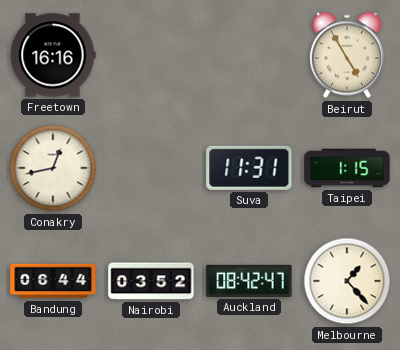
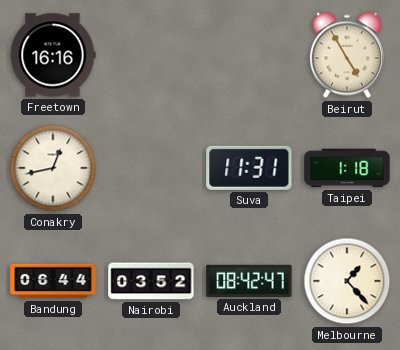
Taipei: 1:15 -> 1:18 (347, 168)
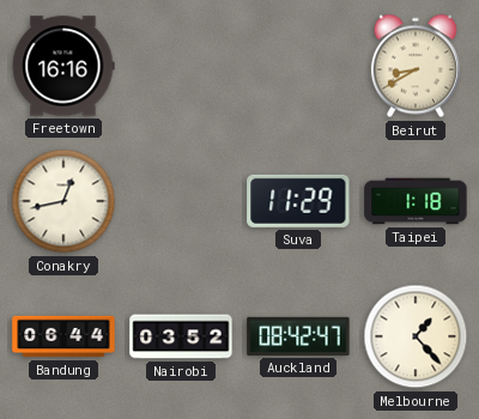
Beirut: 4:55 -> 8:40 (416, 66)
Suva: 11:31 -> 11:29 (298, 201)
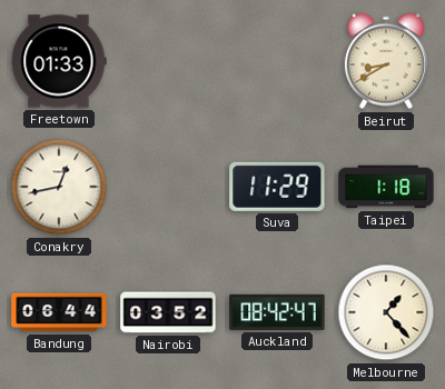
Freetown: 16:16 -> 01:33 (59, 61)
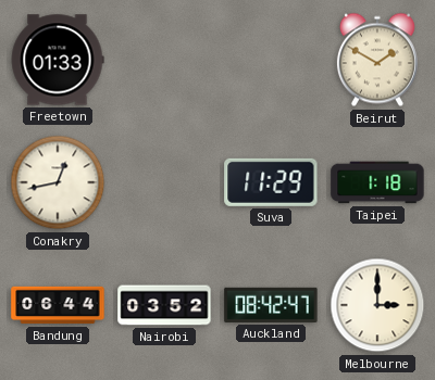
Beirut: 8:40 -> 1:50 (377, 60)
Melbourne: 1:23 -> 3:00 (377, 305)
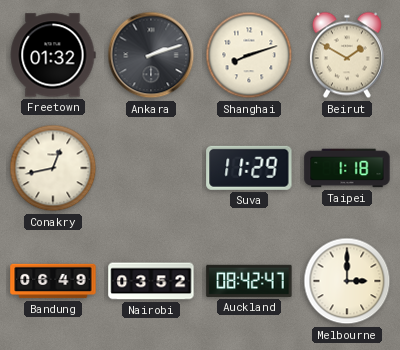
Freetown: 01:33 -> 01:32 (53, 55)
Ankara: none -> 2:12 (151, 55)
Shanghai: none -> 8:12 (249, 55)
Bandung: 06:44 -> 06:49 (53, 281)
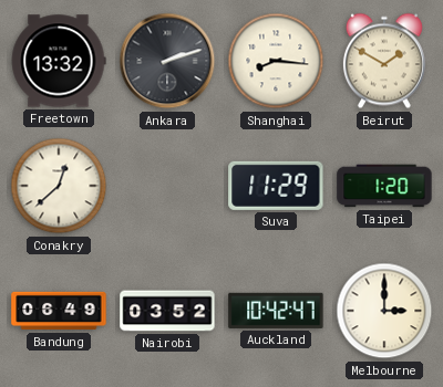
Freetown: 01:32 -> 13:32 (59, 61)
Shanghai: 8:12 -> 8:16 (276, 61)
Conakry: 12:43 -> 12:38 (59, 186)
Taipei: 1:18 -> 1:20 (384, 186)
Auckland: 08:42 -> 10:42 (276, 311)
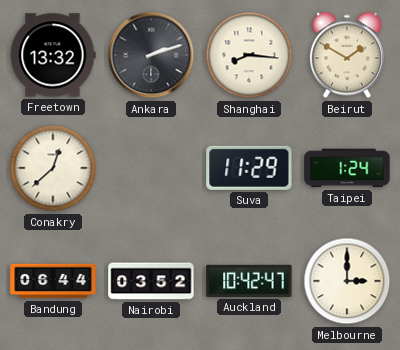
Taipei: 1:20 -> 1:24 (347, 168)
Bandung: 06:49 -> 06:44 (53, 281)
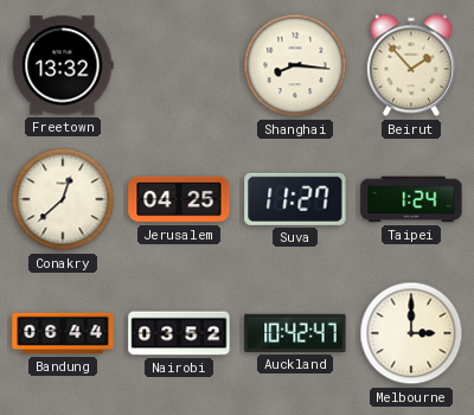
Ankara: 2:12 -> none (151, 55)
Beirut: 1:50 -> 1:53 (411, 65)
Jerusalem: none -> 04:25 (179, 199)
Suva: 11:29 -> 11:27 (295, 199)
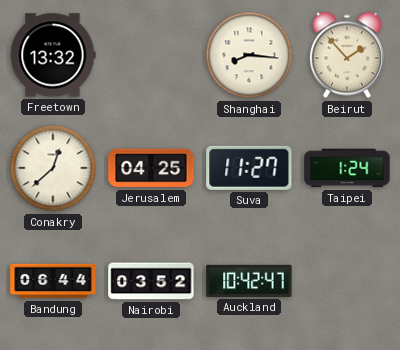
Melbourne: 3:00 -> none (411, 333)
